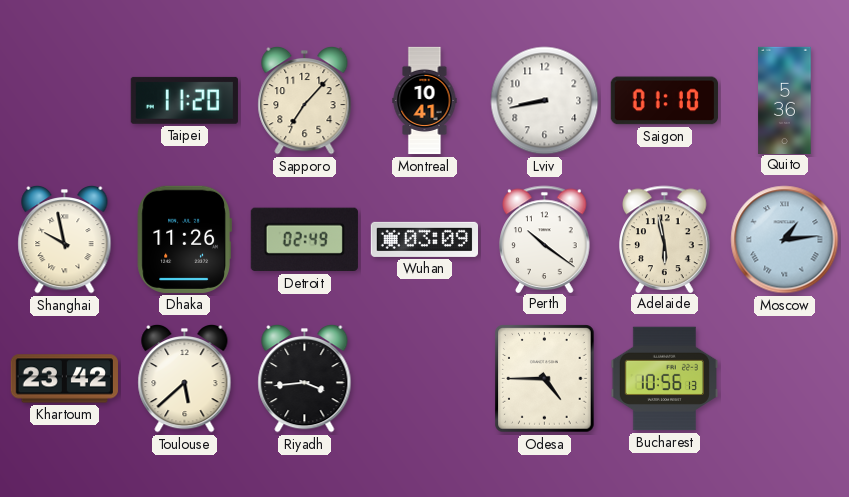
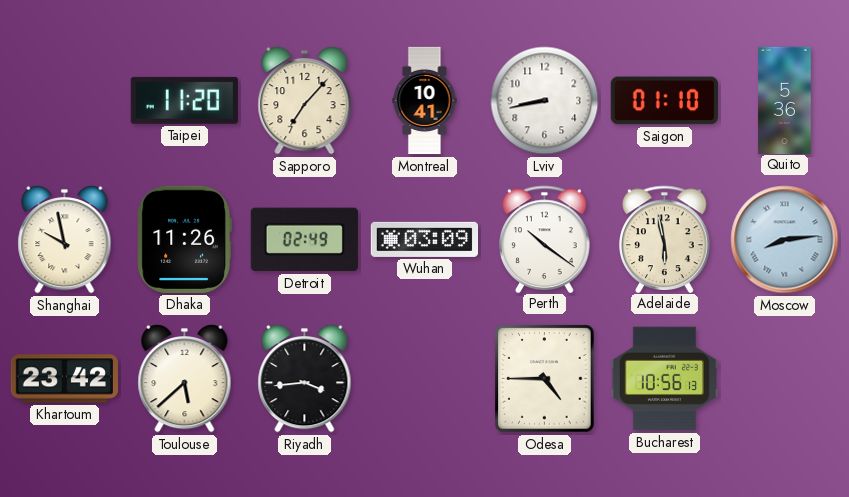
Moscow: 1:14 -> 8:14 (785, 240)
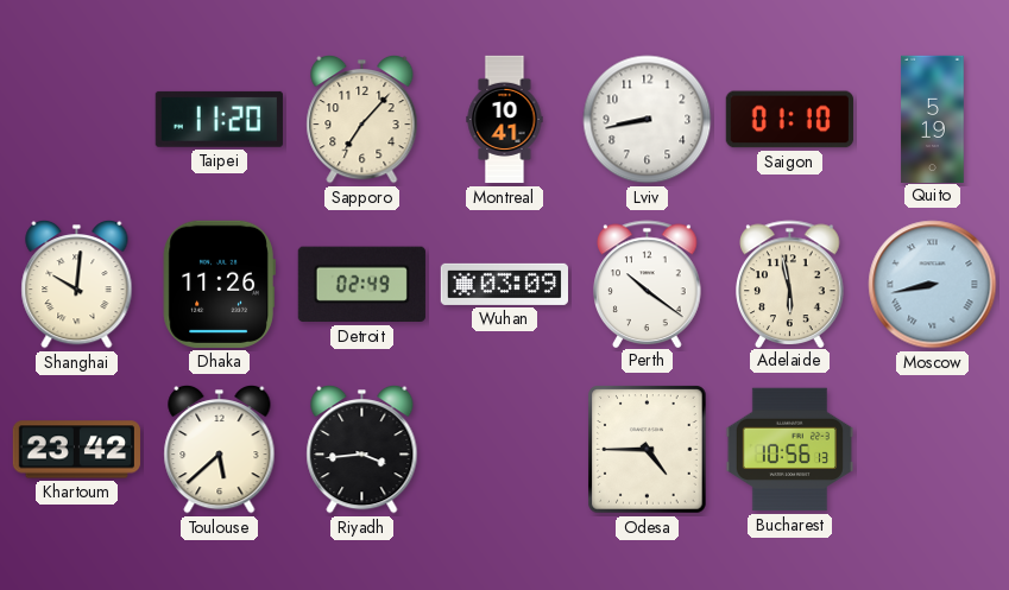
Quito: 5:36 -> 5:19 (933, 119)
Shanghai: 9:58 -> 10:01 (77, 284)
Moscow: 8:14 -> 8:43 (933, 285)
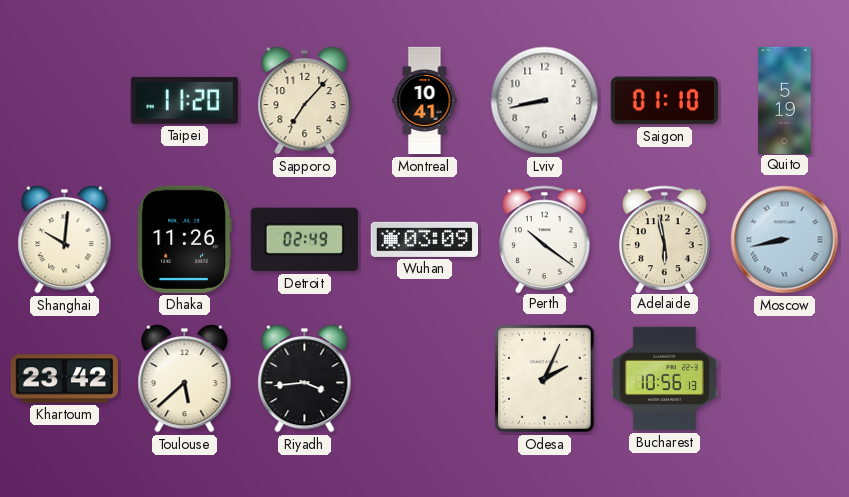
Odesa: 4:45 -> 2:04 (545, 379)
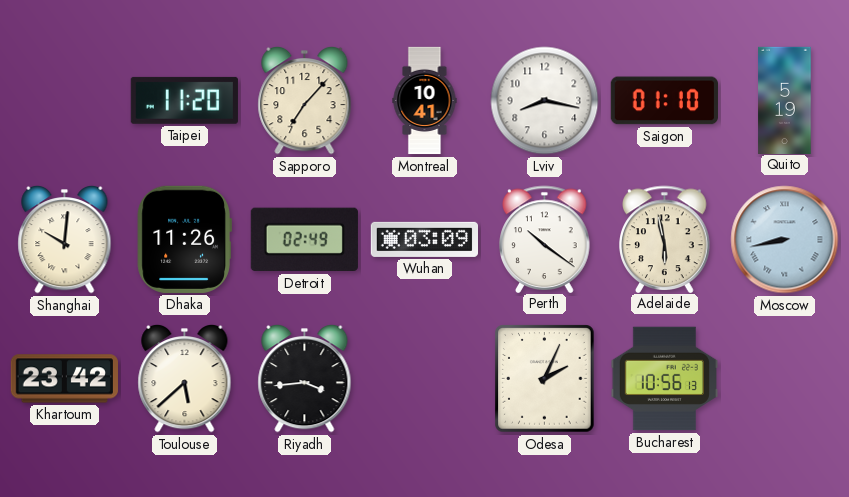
Lviv: 8:43 -> 8:17 (545, 101)
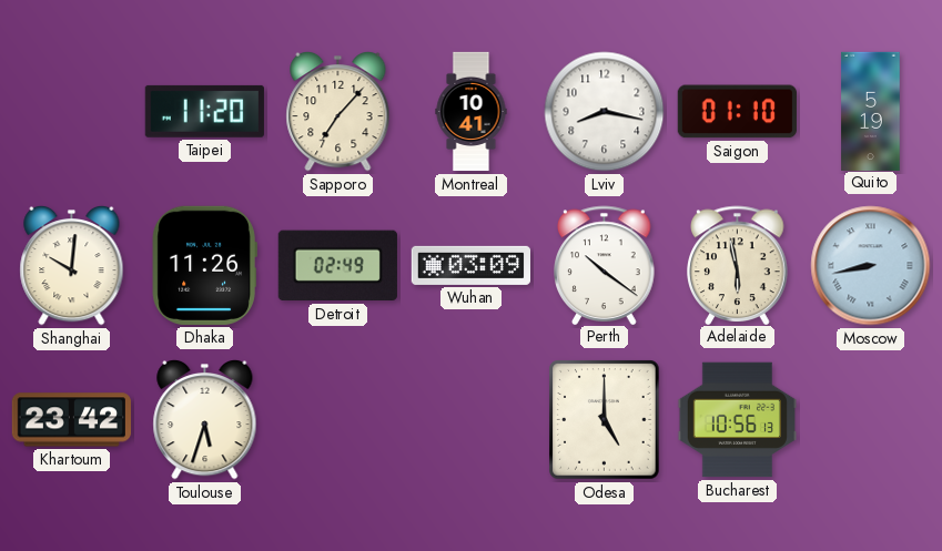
Toulouse: 5:38 -> 5:33 (205, 419)
Riyadh: 3:44 -> none (305, 378)
Odesa: 2:04 -> 5:00 (605, 420)
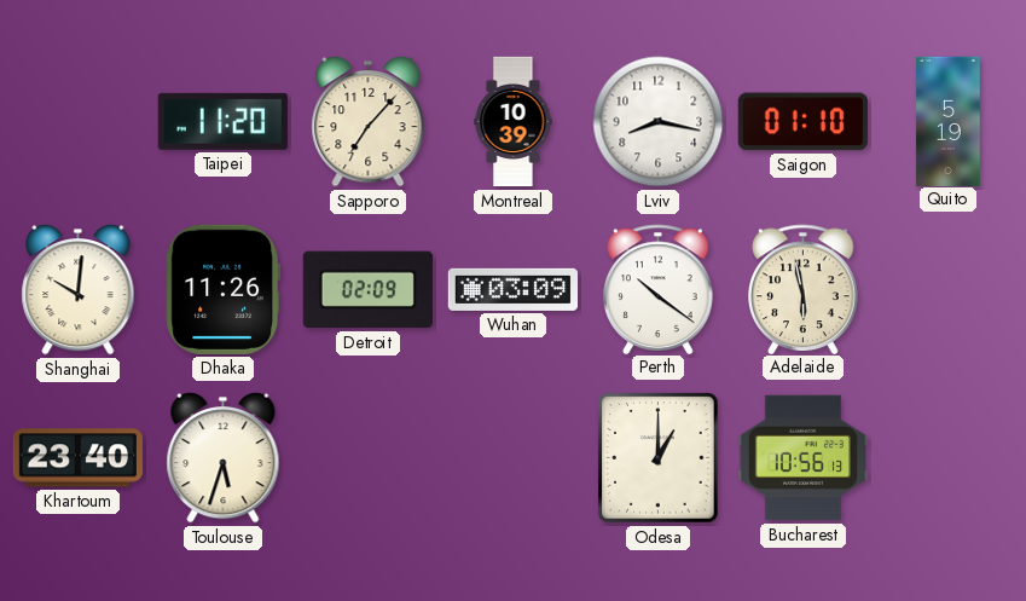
Montreal: 10:41 -> 10:39 (514, 122)
Detroit: 02:49 -> 02:09 (367, 290)
Moscow: 8:43 -> none (871, 266)
Khartoum: 23:42 -> 23:40 (77, 458)
Odesa: 5:00 -> 1:00 (659, 458)
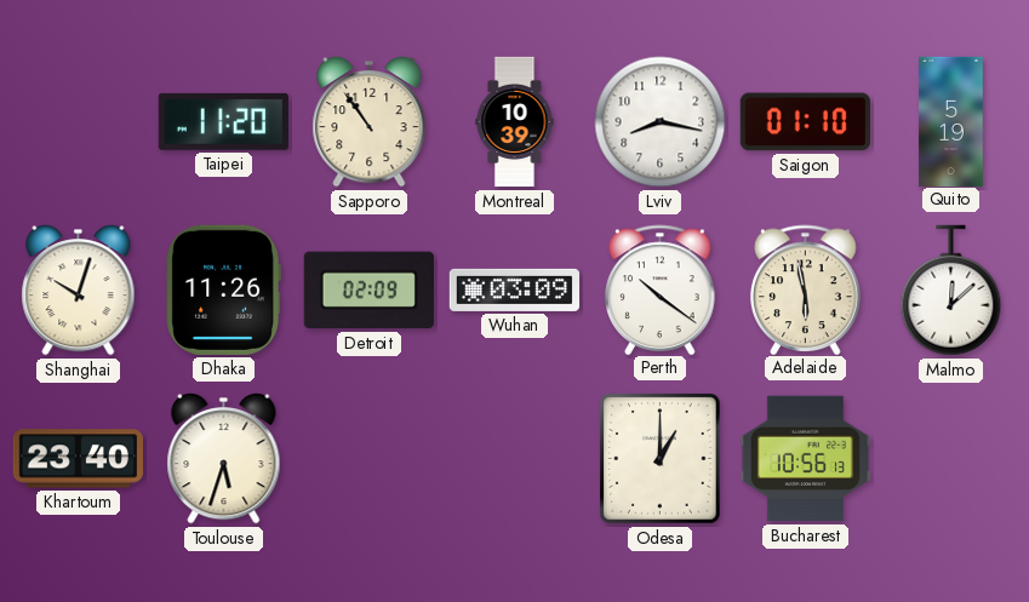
Sapporo: 7:07 -> 10:54 (370, 121)
Shanghai: 10:01 -> 10:03 (79, 289)
Malmo: none -> 12:08 (951, 291)
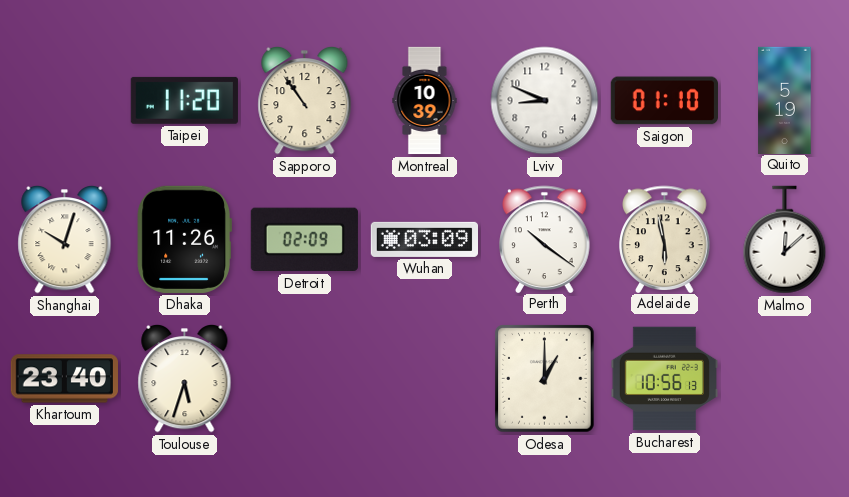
Lviv: 8:17 -> 8:49 (545, 101)
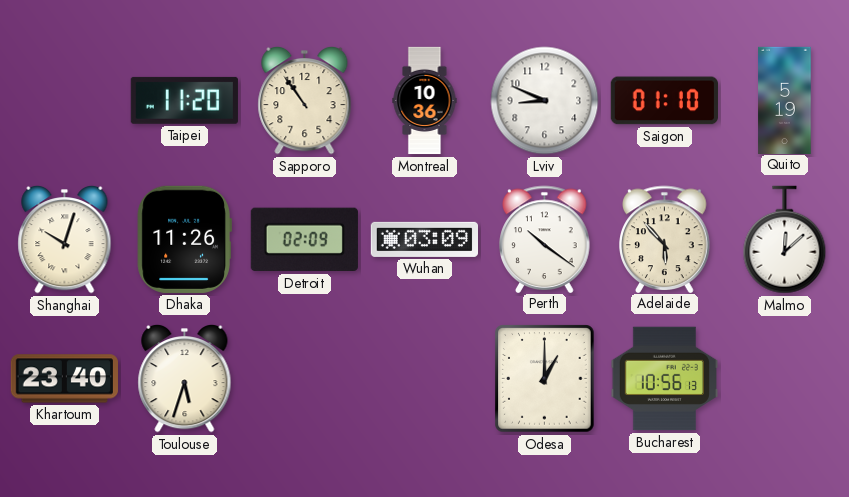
Montreal: 10:39 -> 10:36 (425, 101)
Adelaide: 5:58 -> 5:53 (665, 239)
